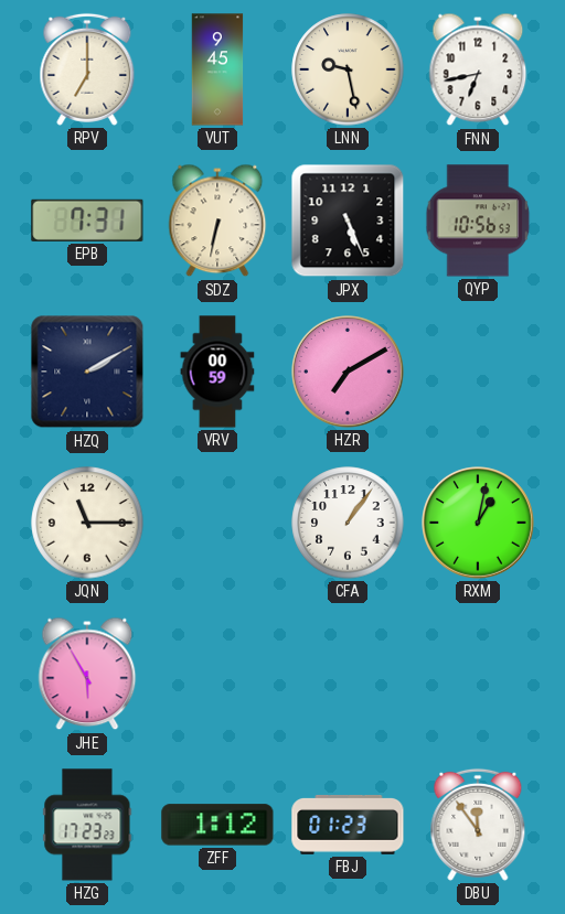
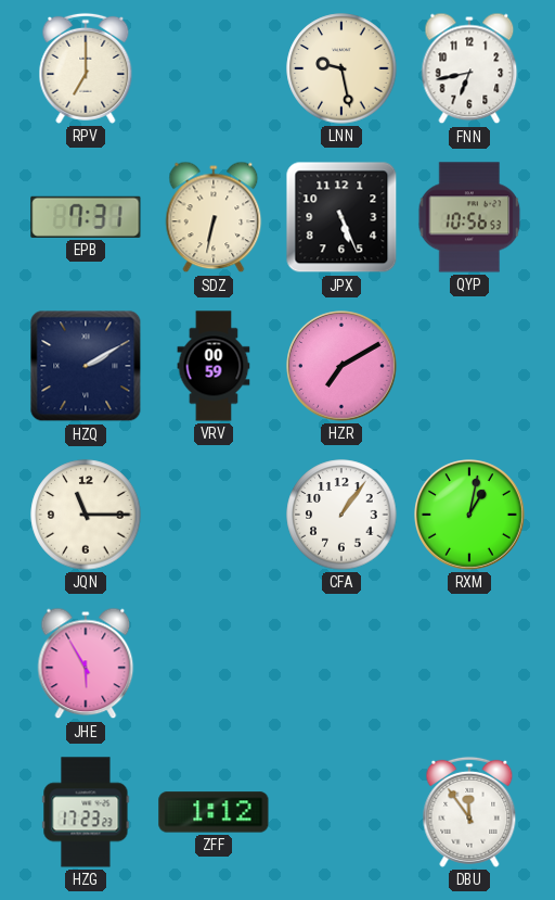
VUT: 9:45 -> none (217, 69)
FBJ: 01:23 -> none (348, 825)
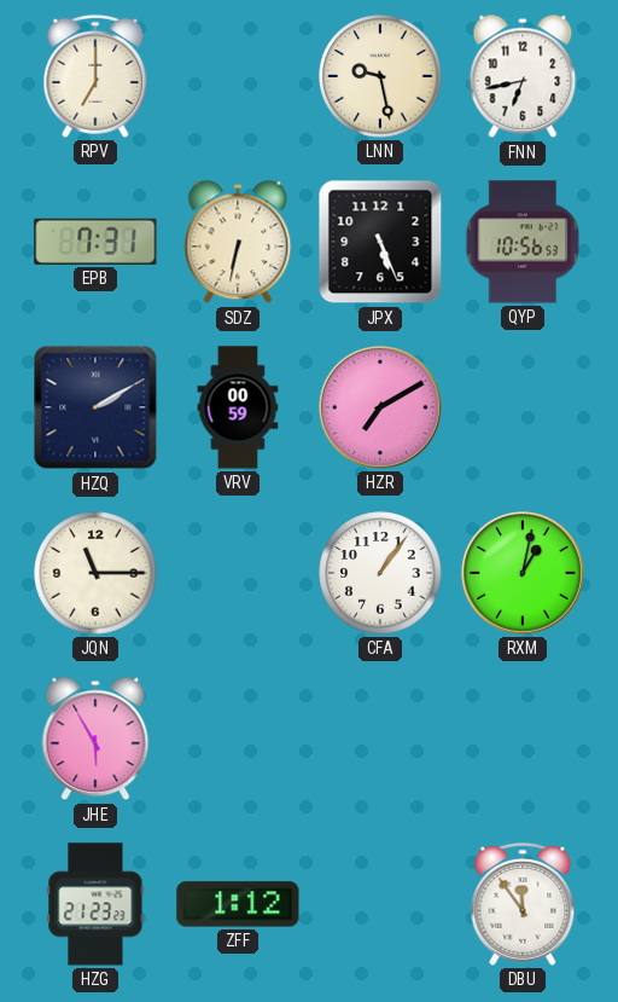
HZG: 17:23 -> 21:23 (95, 904)
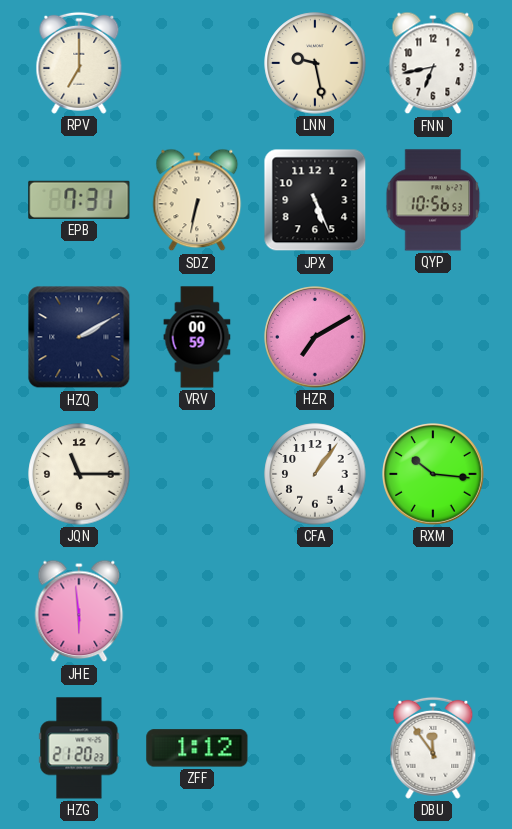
RXM: 1:02 -> 10:16 (434, 475)
JHE: 5:55 -> 5:59 (79, 611)
HZG: 21:23 -> 21:20 (79, 748)
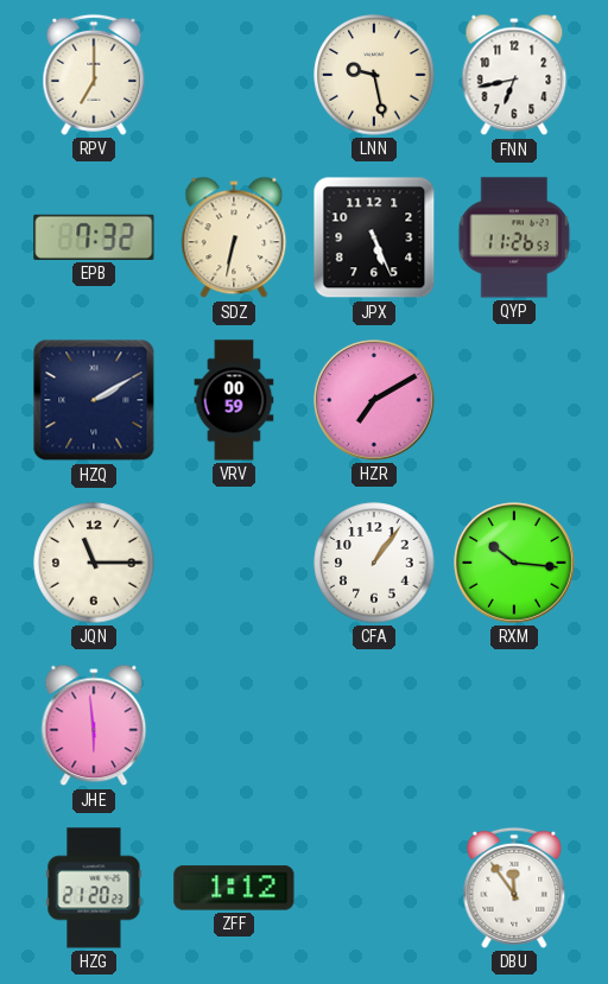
EPB: 7:31 -> 7:32 (94, 237)
QYP: 10:56 -> 11:26 (514, 237)
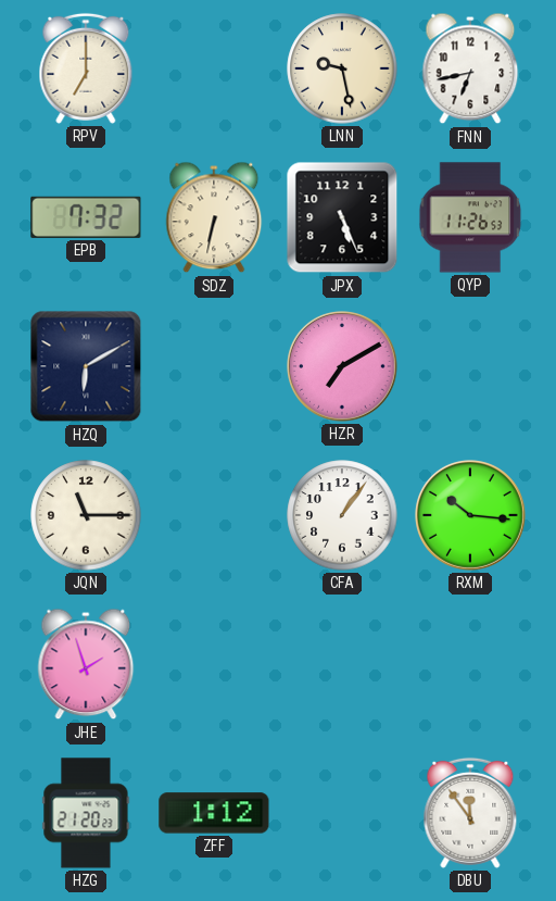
HZQ: 2:10 -> 6:10 (86, 366)
VRV: 00:59 -> none (234, 400)
JHE: 5:59 -> 1:57 (86, 664)
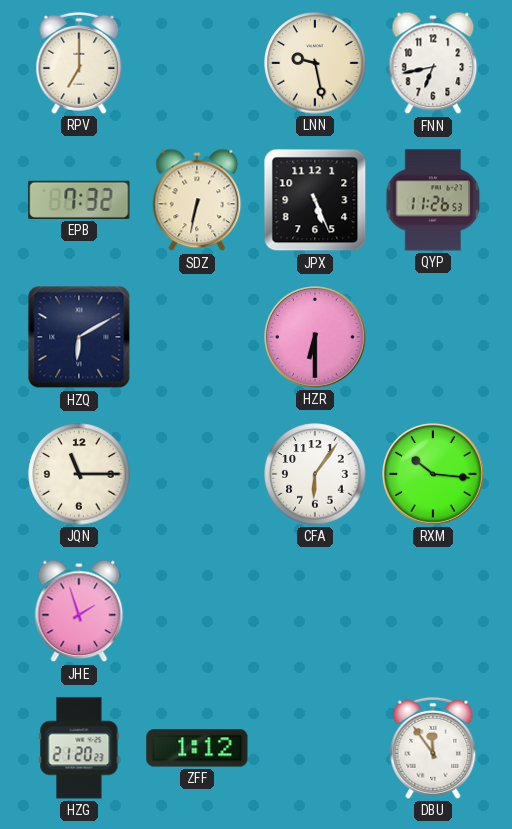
HZR: 7:10 -> 6:30 (316, 338)
CFA: 1:06 -> 6:06 (315, 474)
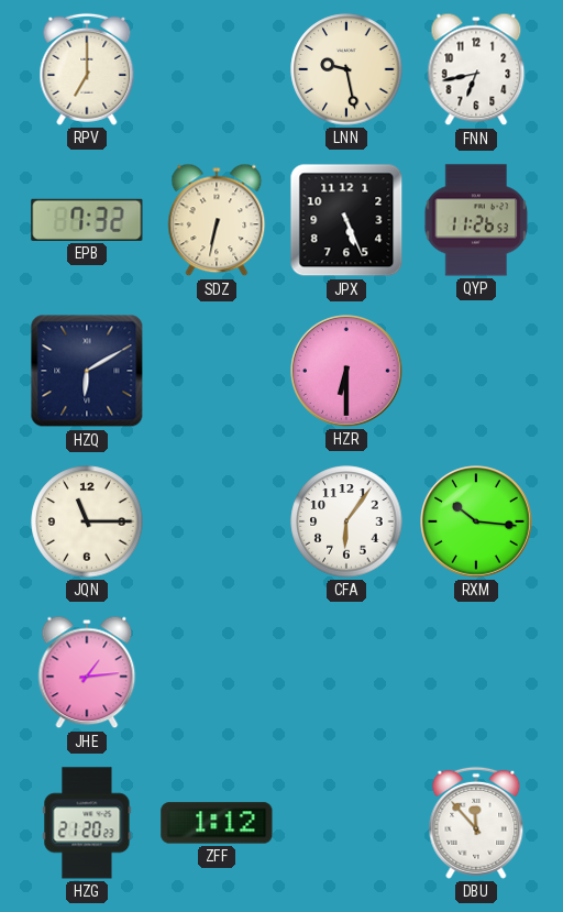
JHE: 1:57 -> 1:14 (87, 672)
DBU: 11:54 -> 11:53 (476, 823)
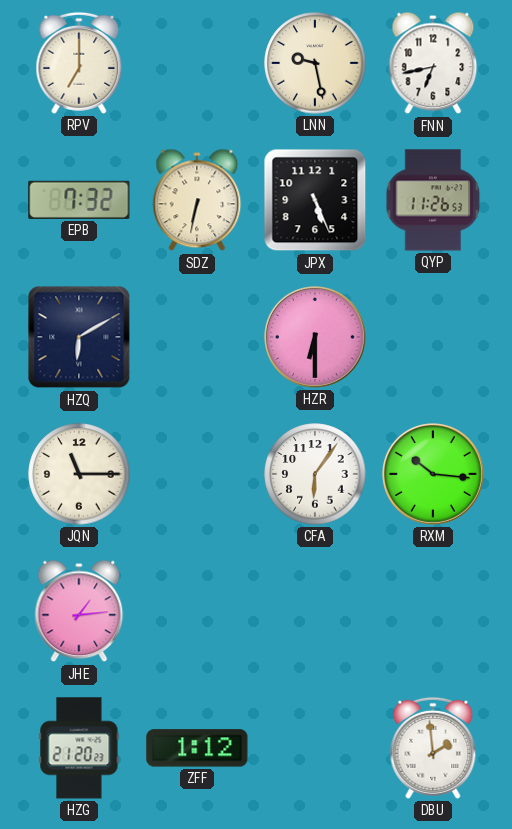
DBU: 11:53 -> 1:59 (433, 748)
